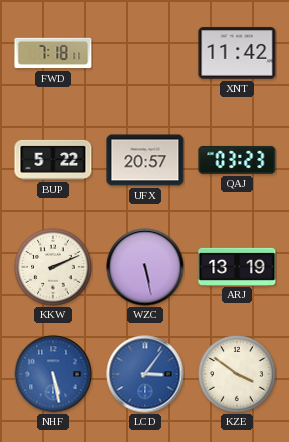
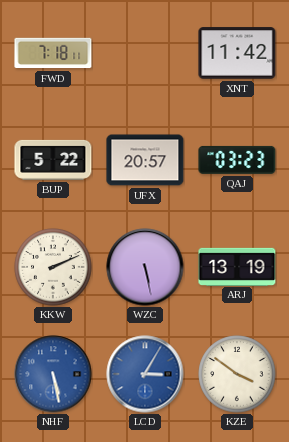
LCD: 3:06 -> 3:05 (145, 374)
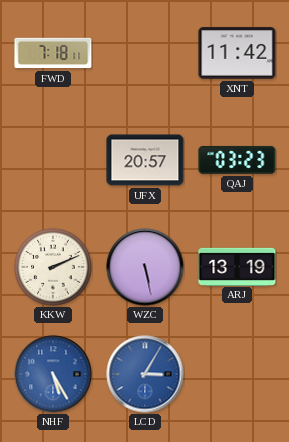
BUP: 5:22 -> none (53, 160)
NHF: 5:28 -> 5:25 (53, 374)
KZE: 3:51 -> none (237, 374)
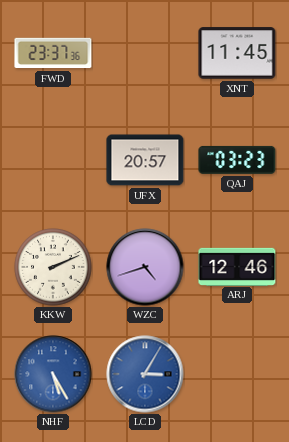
FWD: 7:18 -> 23:37 (53, 53)
XNT: 11:42 -> 11:45 (237, 53)
WZC: 5:28 -> 4:42 (145, 267)
ARJ: 13:19 -> 12:46 (237, 266)
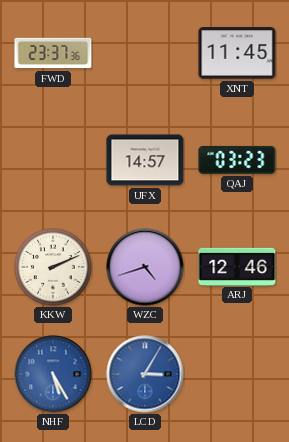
UFX: 20:57 -> 14:57 (145, 160)
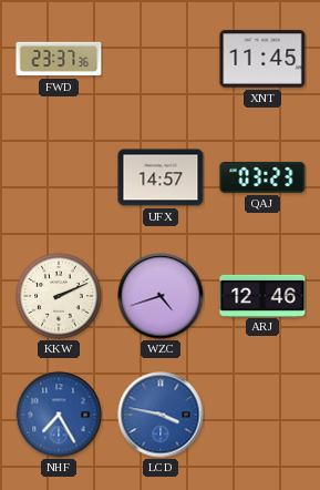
NHF: 5:25 -> 7:25 (59, 415)
LCD: 3:05 -> 3:47 (161, 415)
